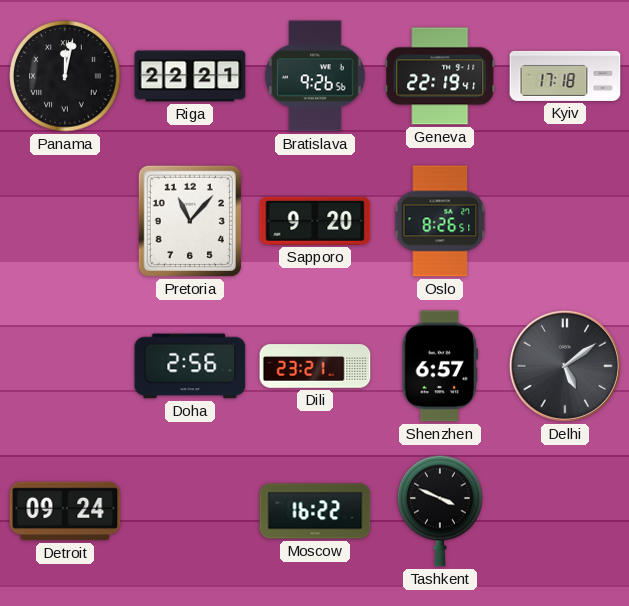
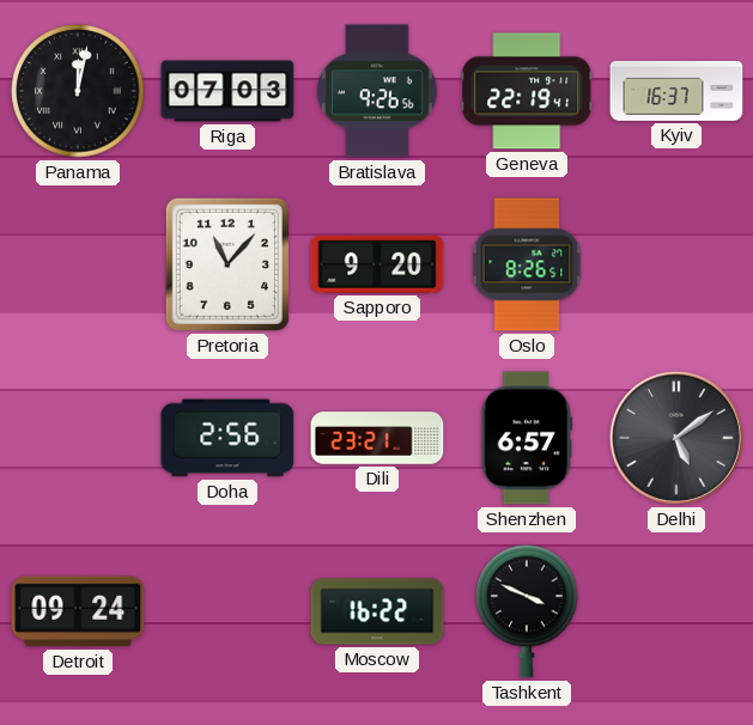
Riga: 22:21 -> 07:03 (227, 91)
Kyiv: 17:18 -> 16:37 (676, 91)
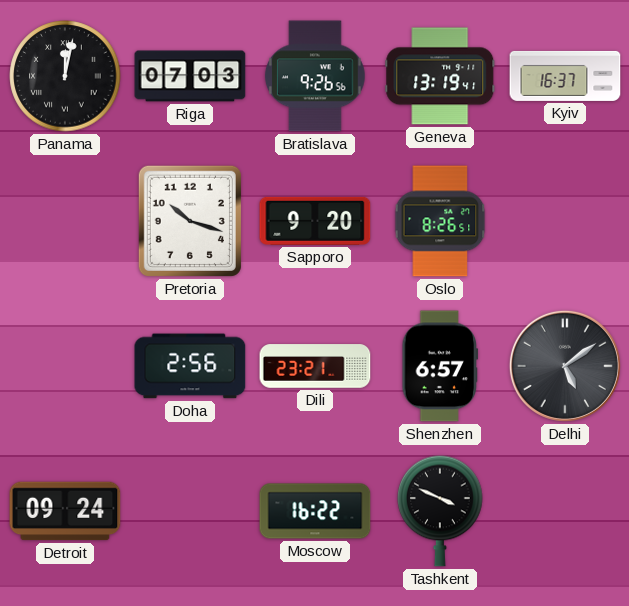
Geneva: 22:19 -> 13:19 (440, 76)
Pretoria: 11:07 -> 10:18 (190, 221)
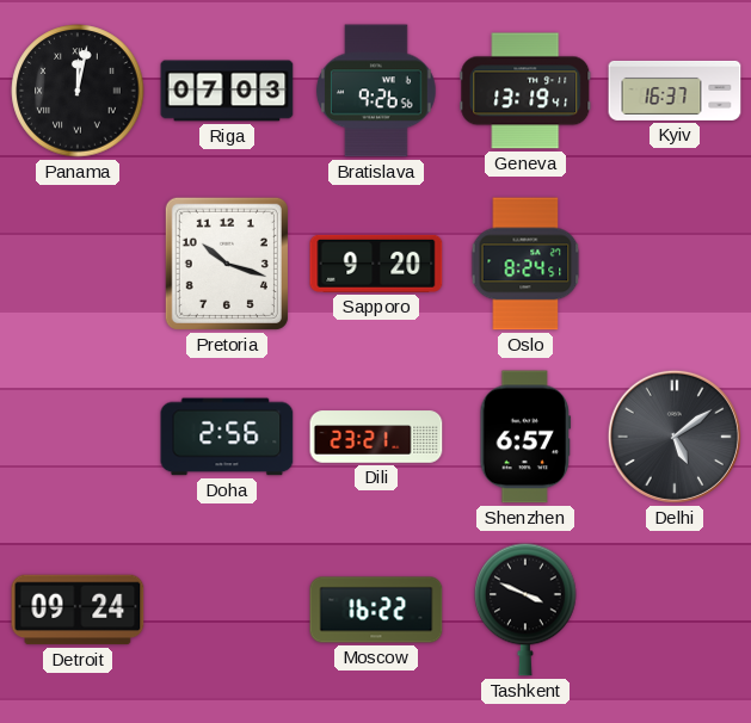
Oslo: 8:26 -> 8:24 (525, 264)
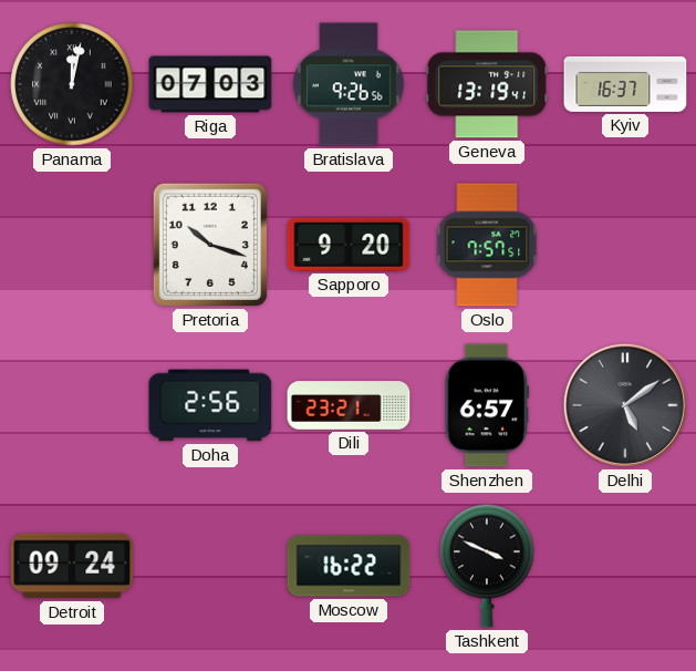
Oslo: 8:24 -> 7:57 (487, 245)
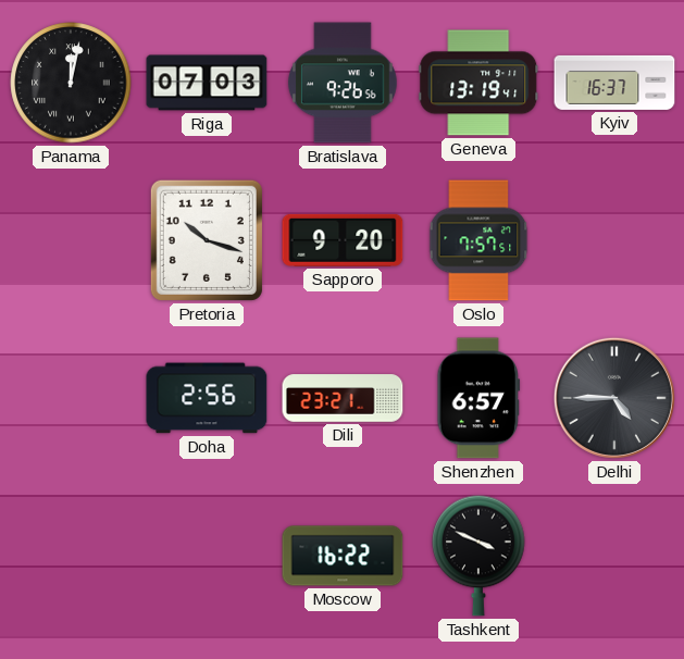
Delhi: 5:09 -> 4:45 (614, 398)
Detroit: 09:24 -> none (72, 566)
